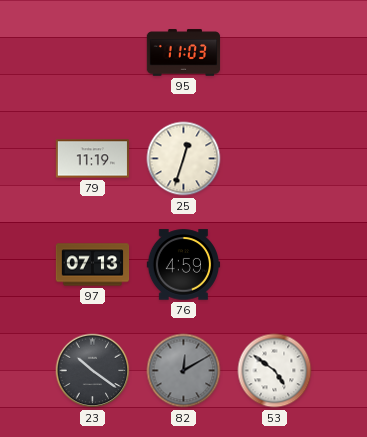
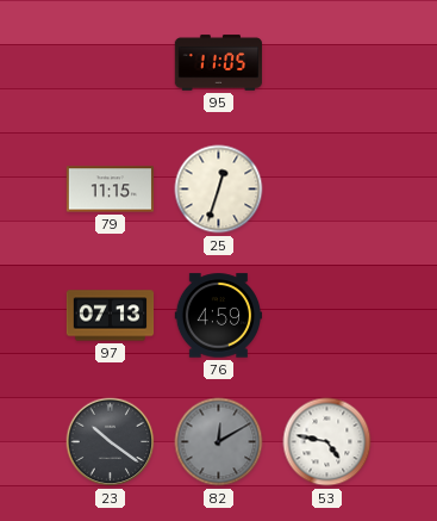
95: 11:03 -> 11:05 (219, 63)
79: 11:19 -> 11:15 (111, 190)
53: 4:51 -> 4:47 (327, 442)
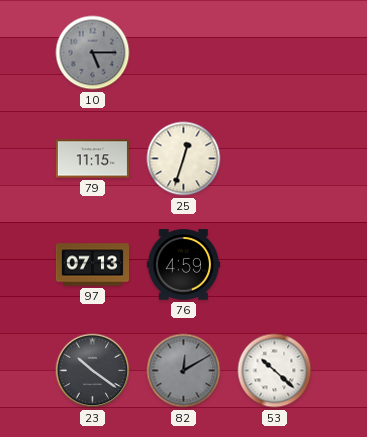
10: none -> 5:15 (93, 53)
95: 11:05 -> none (219, 63)
53: 4:47 -> 10:22 (275, 371)
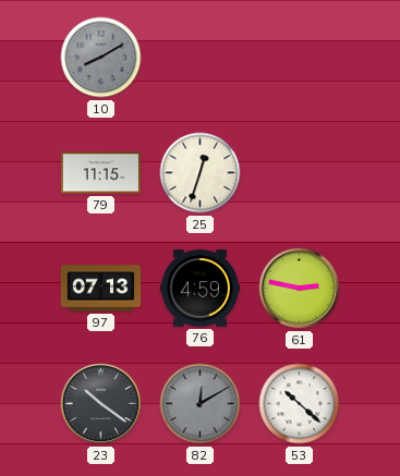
10: 5:15 -> 8:10 (101, 58)
61: none -> 2:47 (300, 289)
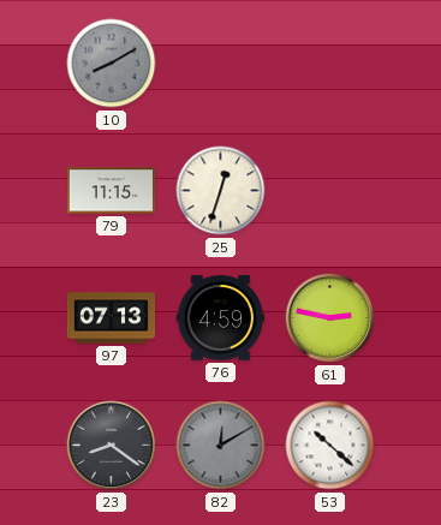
23: 10:21 -> 8:21 (112, 446)
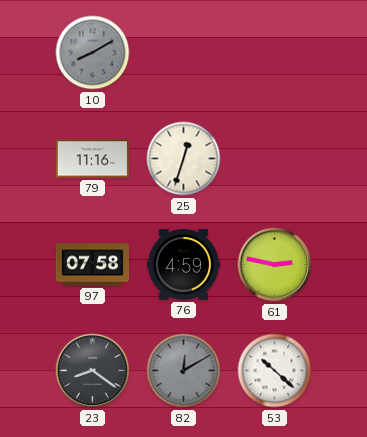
79: 11:15 -> 11:16 (93, 159)
97: 07:13 -> 07:58 (93, 265)
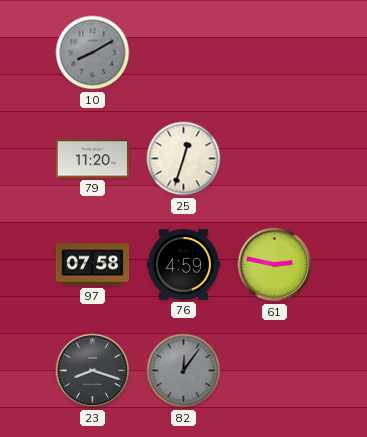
79: 11:16 -> 11:20 (93, 159)
23: 8:21 -> 8:18 (93, 371)
82: 12:10 -> 12:06 (184, 371)
53: 10:22 -> none (275, 371)
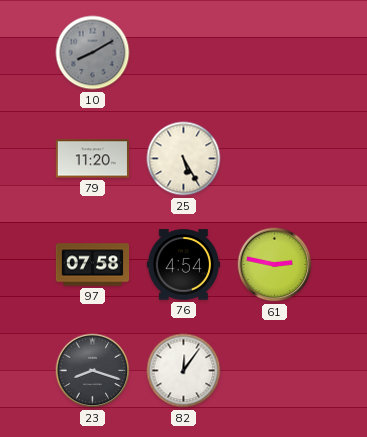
25: 12:33 -> 5:25 (184, 159)
76: 4:59 -> 4:54 (184, 265)
82 dial: grey -> white (184, 371)
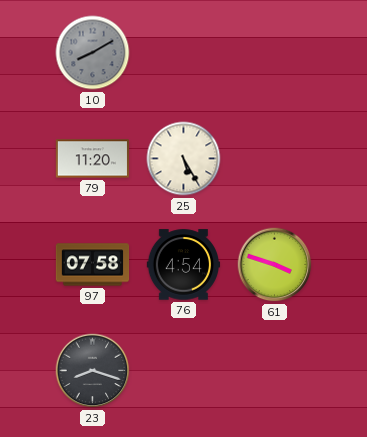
61: 2:47 -> 3:48 (275, 265)
82: 12:06 -> none (184, 371)
